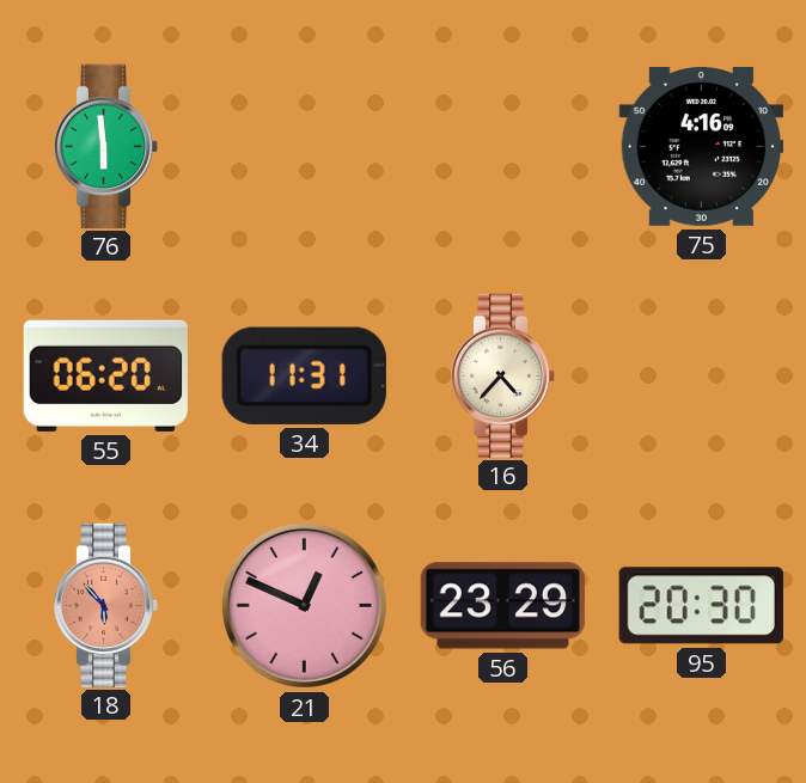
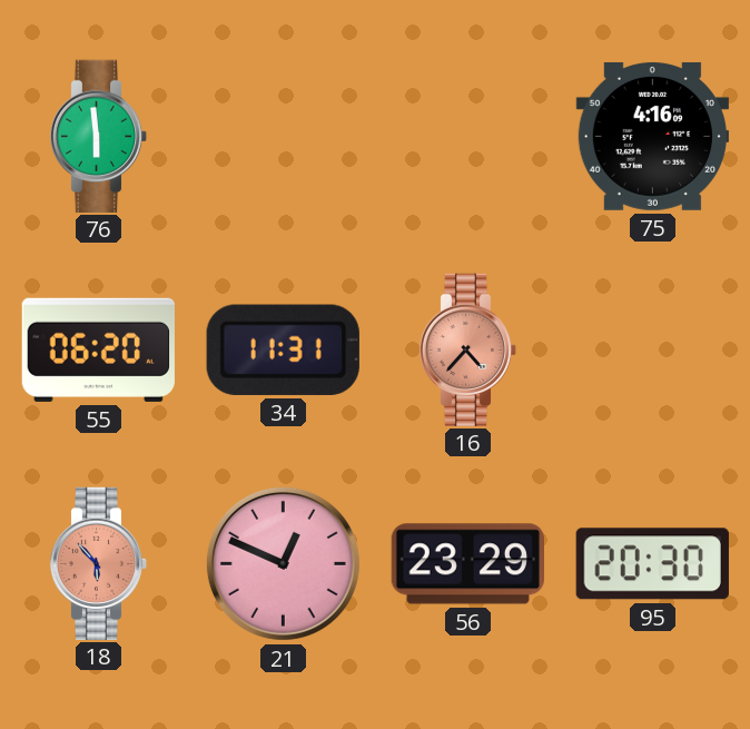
16 dial: cream -> salmon (468, 349)
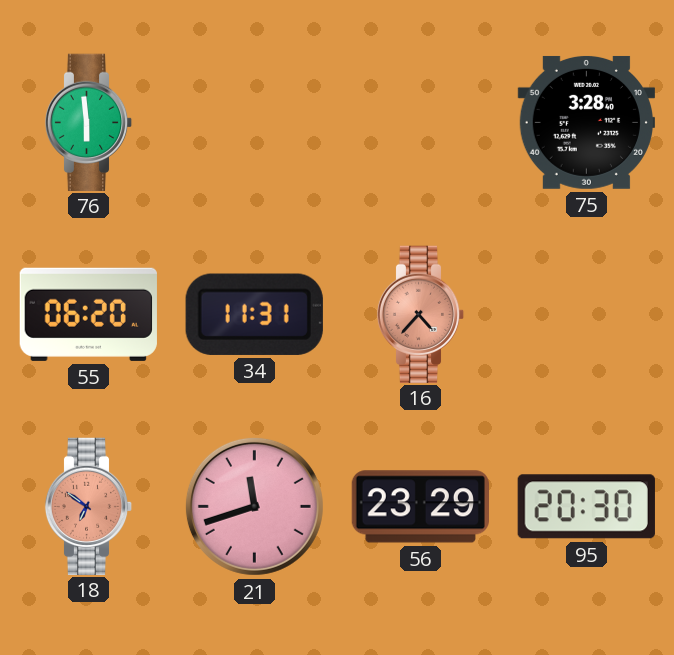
75: 4:16 -> 3:28 (586, 122)
18: 5:53 -> 6:51 (89, 506)
21: 12:49 -> 11:42 (254, 506)
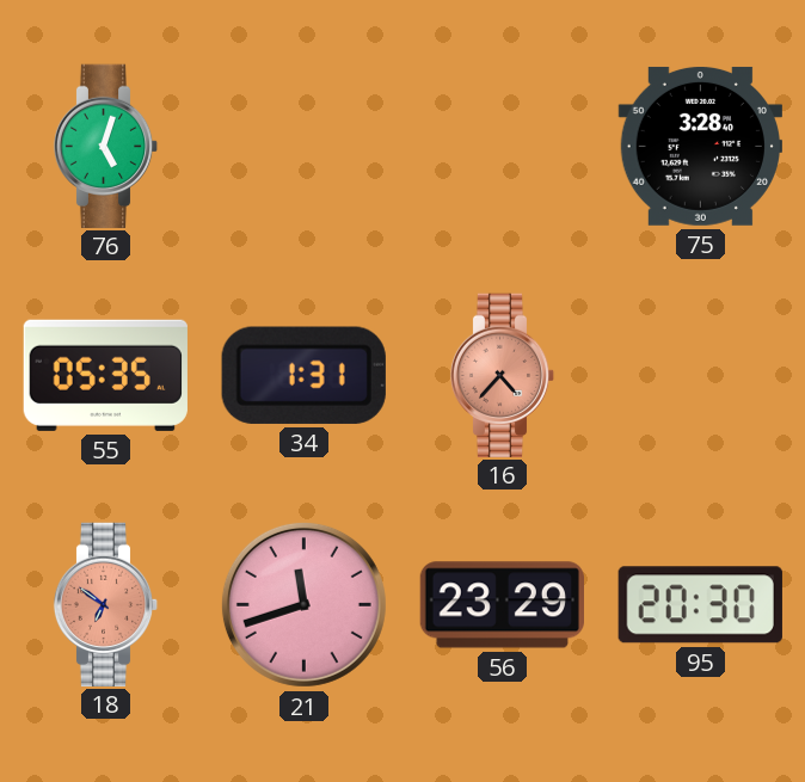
76: 5:59 -> 5:03 (106, 146)
55: 06:20 -> 05:35 (105, 375)
34: 11:31 -> 1:31 (303, 375)
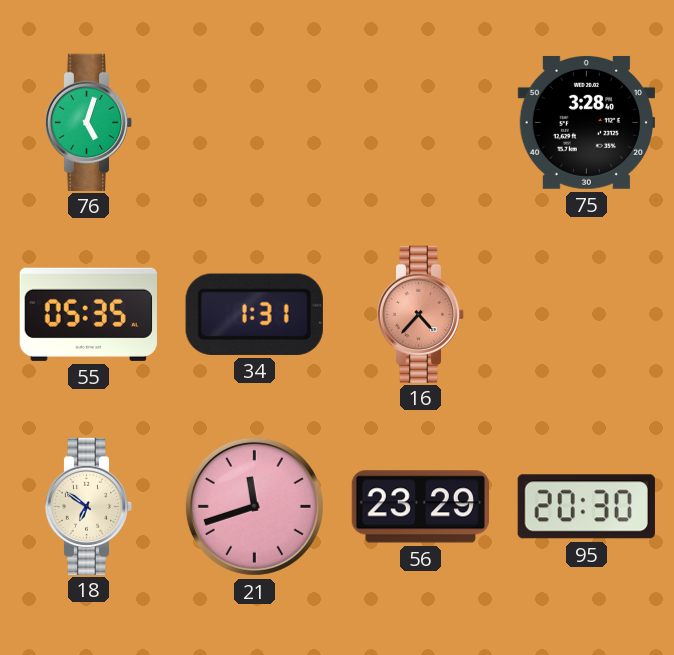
18 dial: salmon -> cream (89, 506)
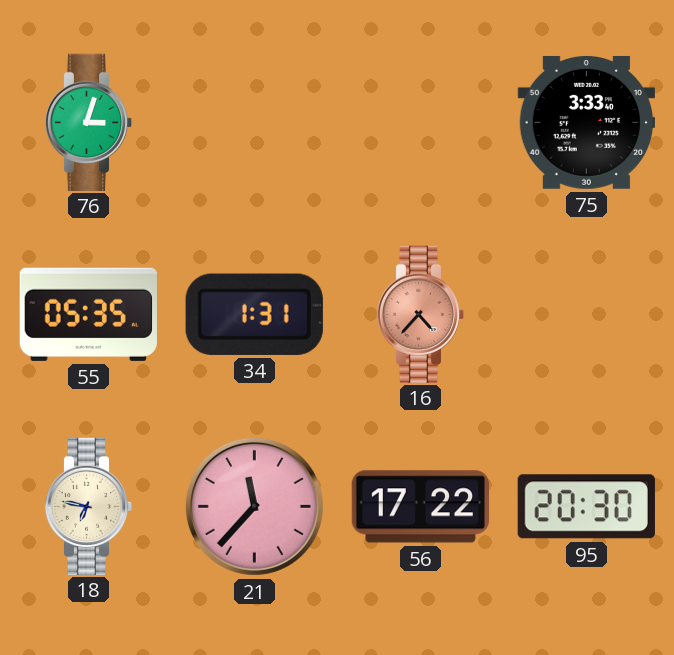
76: 5:03 -> 3:03 (89, 122)
75: 3:28 -> 3:33 (586, 122)
18: 6:51 -> 6:47 (89, 506)
21: 11:42 -> 11:37 (254, 506)
56: 23:29 -> 17:22 (420, 507)
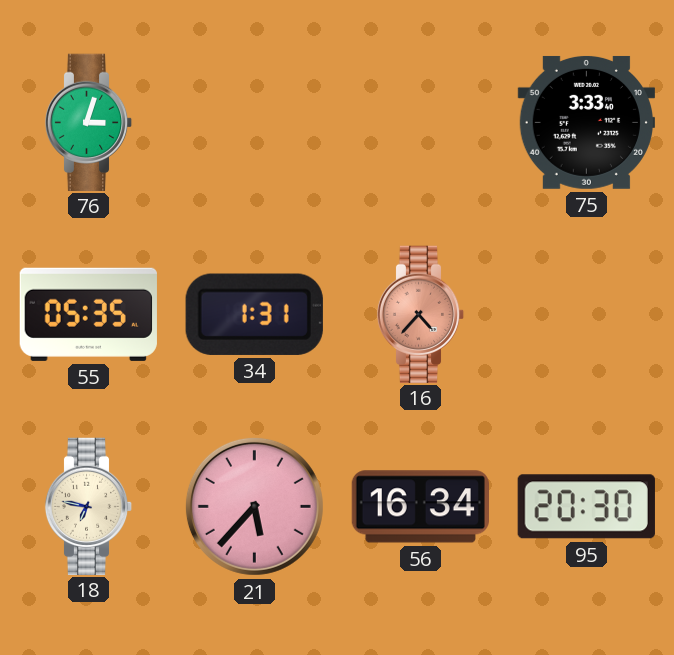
21: 11:37 -> 5:37 (254, 506)
56: 17:22 -> 16:34 (420, 507)
